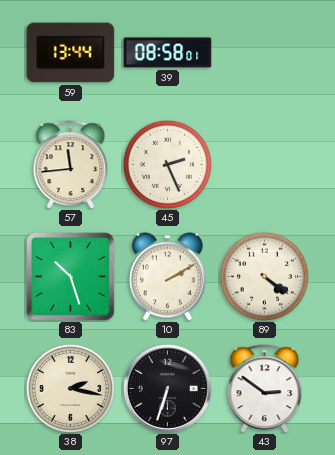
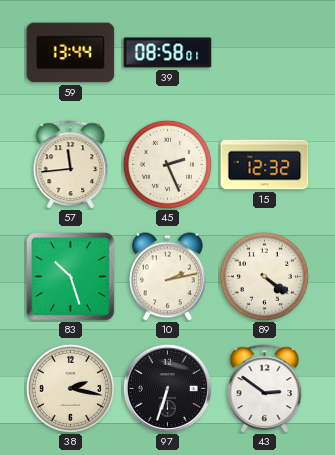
15: none -> 12:32 (265, 165)
10: 2:10 -> 2:13 (168, 277)
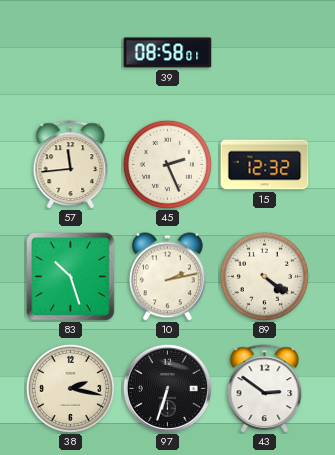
59: 13:44 -> none (71, 53)
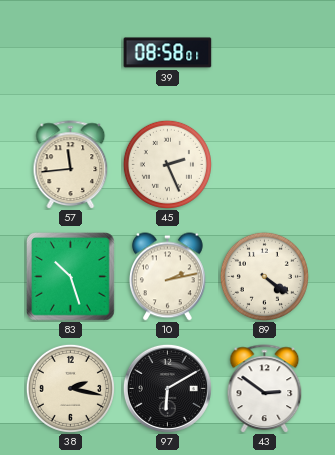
15: 12:32 -> none (265, 165)
97: 6:33 -> 6:10 (167, 388)
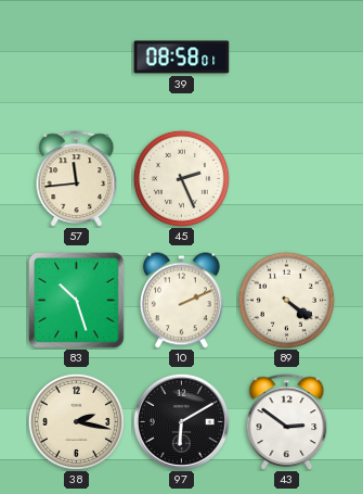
10: 2:13 -> 2:11 (182, 301)
